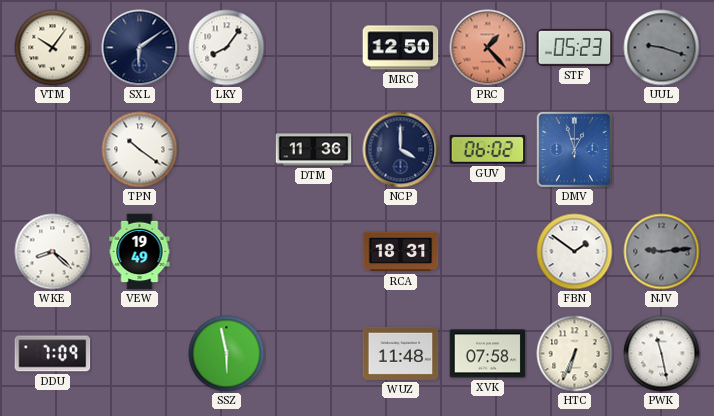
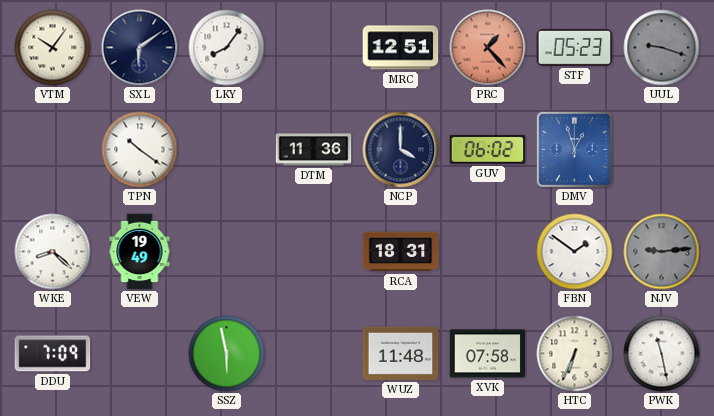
MRC: 12:50 -> 12:51 (401, 48)
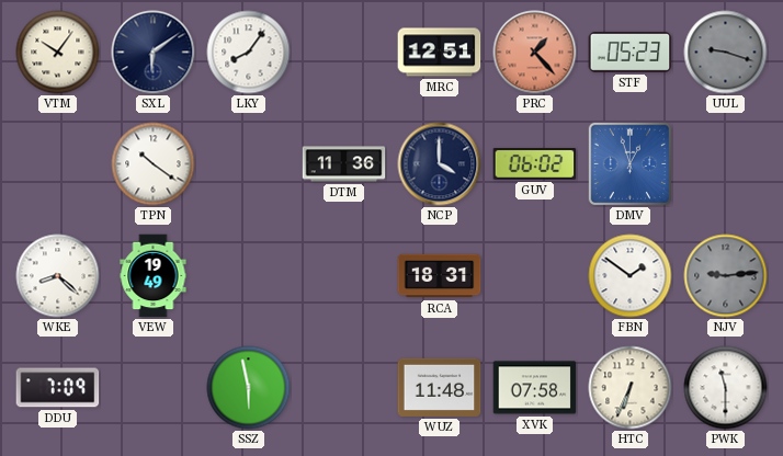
PWK: 11:28 -> 11:30 (726, 388)
